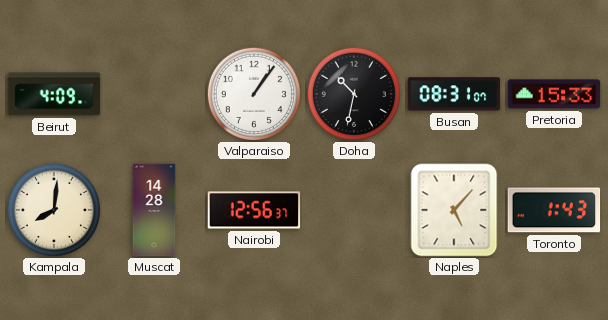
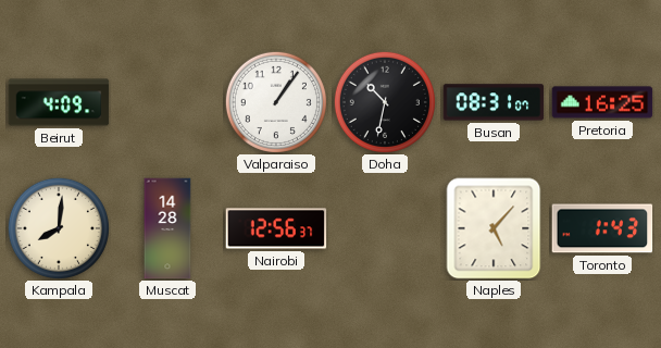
Pretoria: 15:33 -> 16:25 (602, 102)
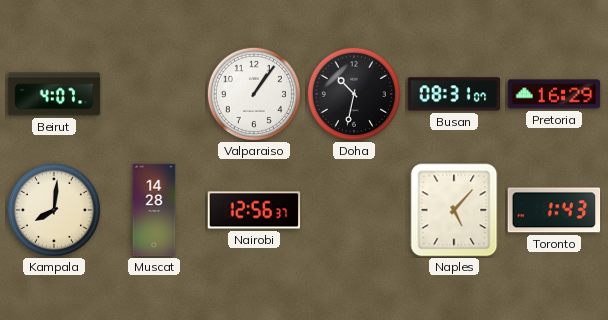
Beirut: 4:09 -> 4:07 (54, 94)
Pretoria: 16:25 -> 16:29 (554, 94)
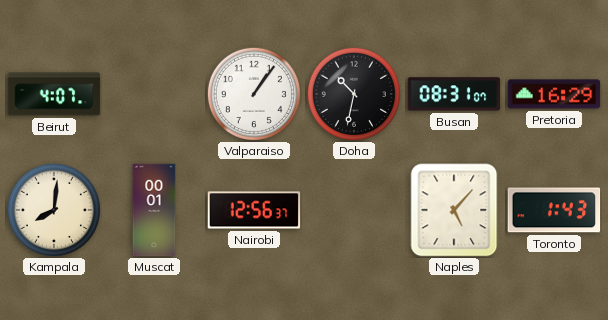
Muscat: 14:28 -> 00:01 (154, 210)
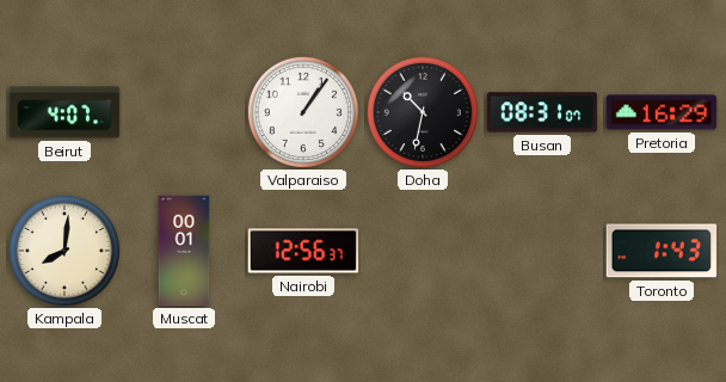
Naples: 5:07 -> none (454, 210)
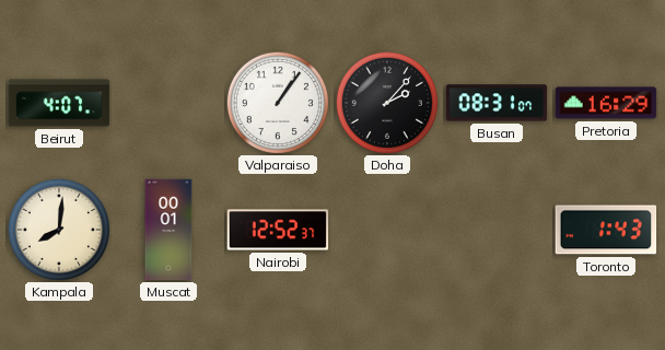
Doha: 10:32 -> 2:07 (387, 103)
Nairobi: 12:56 -> 12:52 (278, 230)
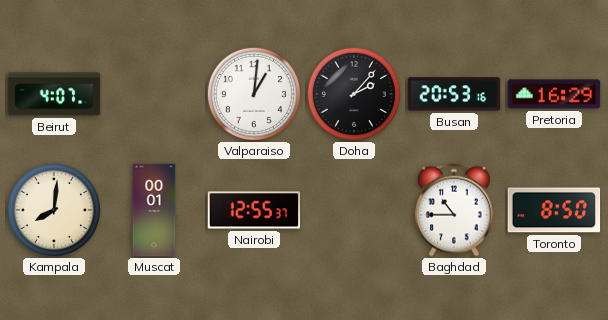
Valparaiso: 1:06 -> 1:01 (254, 94)
Busan: 08:31 -> 20:53 (454, 94)
Nairobi: 12:52 -> 12:55 (254, 210)
Baghdad: none -> 10:45 (455, 210)
Toronto: 1:43 -> 8:50 (554, 210)
